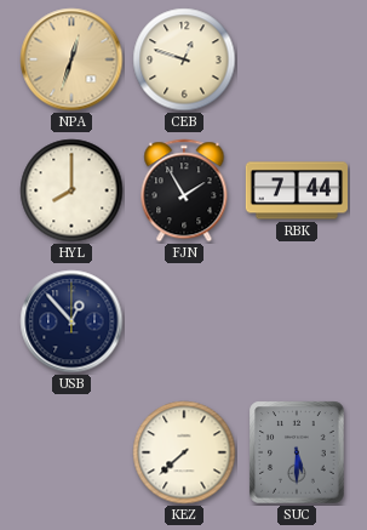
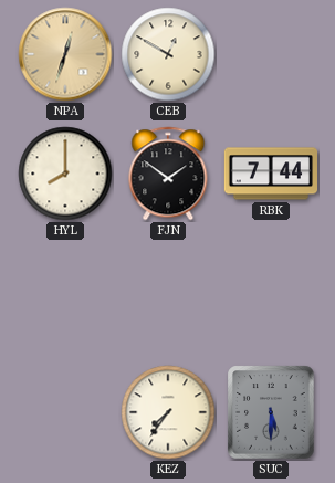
CEB: 12:48 -> 12:50 (168, 54)
FJN: 1:55 -> 1:51 (168, 174)
USB: 12:53 -> none (71, 321)
KEZ: 7:38 -> 7:36 (168, 412)
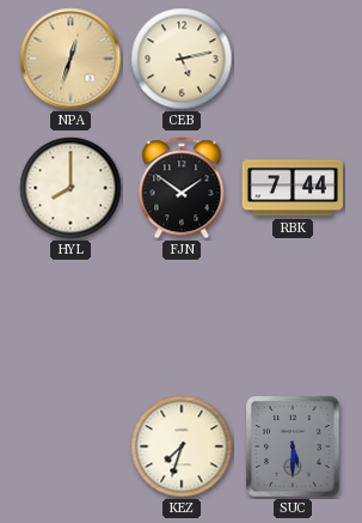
CEB: 12:50 -> 5:13 (182, 59)
KEZ: 7:36 -> 7:33 (182, 446)
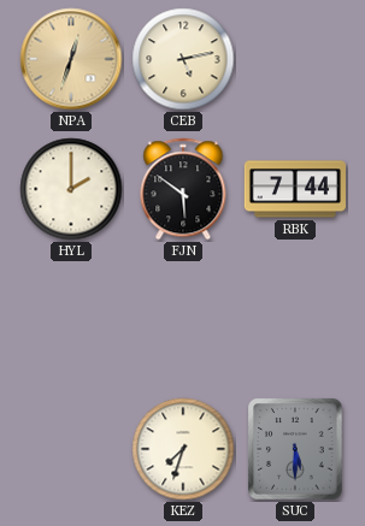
HYL: 8:00 -> 2:00 (71, 189)
FJN: 1:51 -> 5:51 (183, 189)
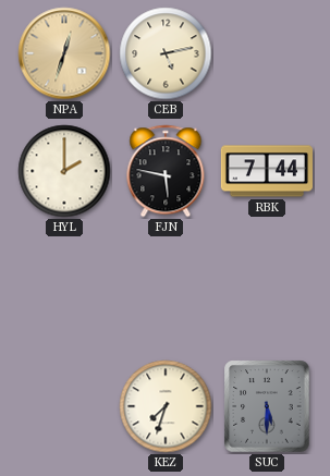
FJN: 5:51 -> 5:47 (166, 171)
